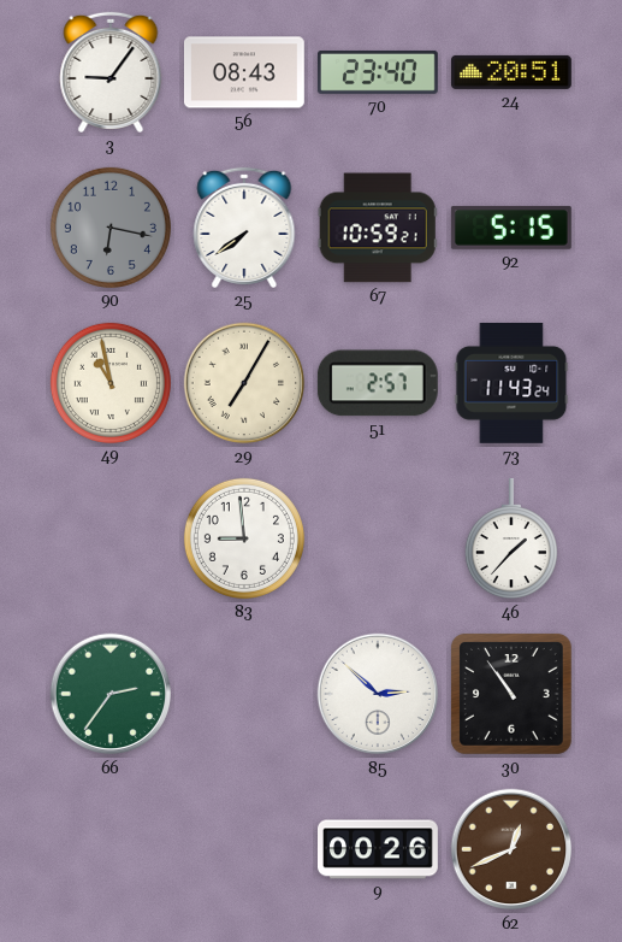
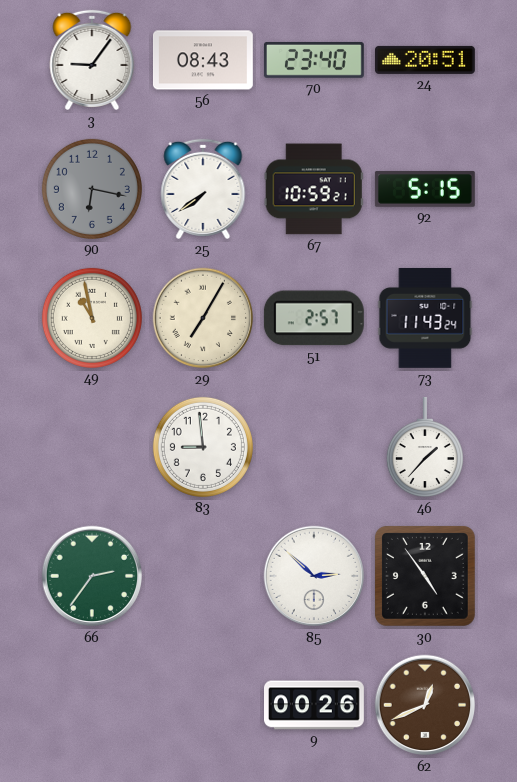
30: 10:54 -> 4:54 (425, 576)
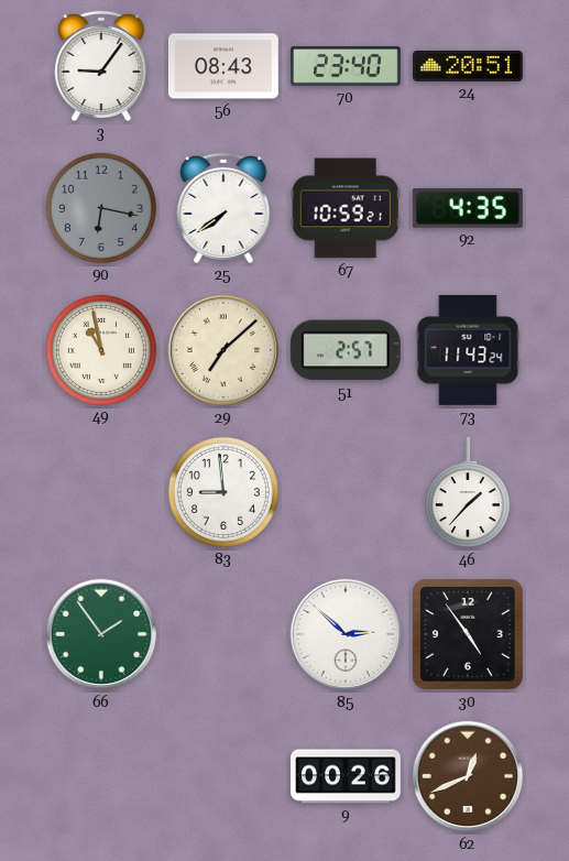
92: 5:15 -> 4:35 (468, 208)
29: 7:05 -> 7:08 (223, 350)
66: 2:36 -> 1:54 (101, 634)
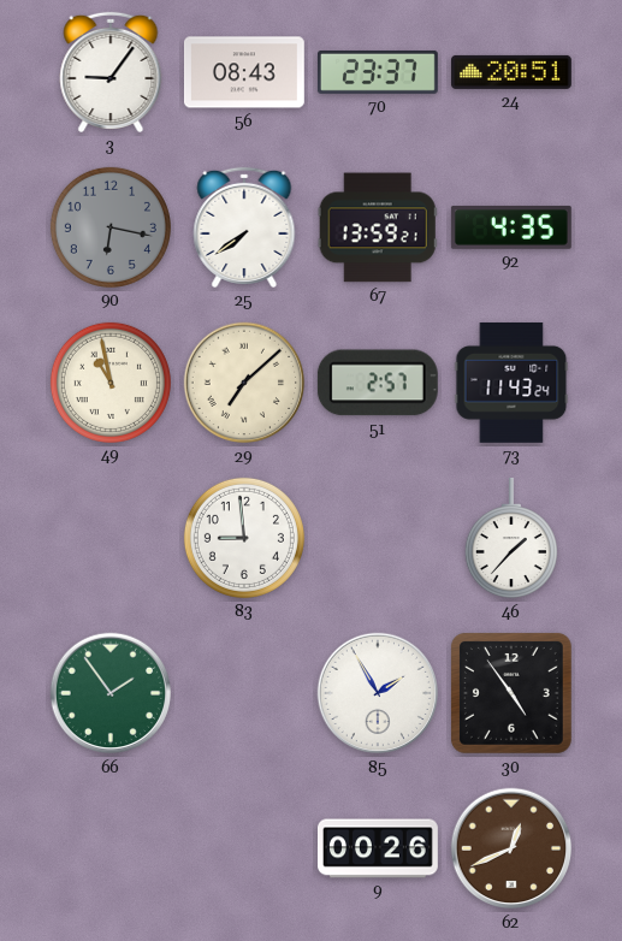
70: 23:40 -> 23:37 (378, 72)
67: 10:59 -> 13:59 (378, 227)
85: 2:52 -> 1:55 (378, 693)
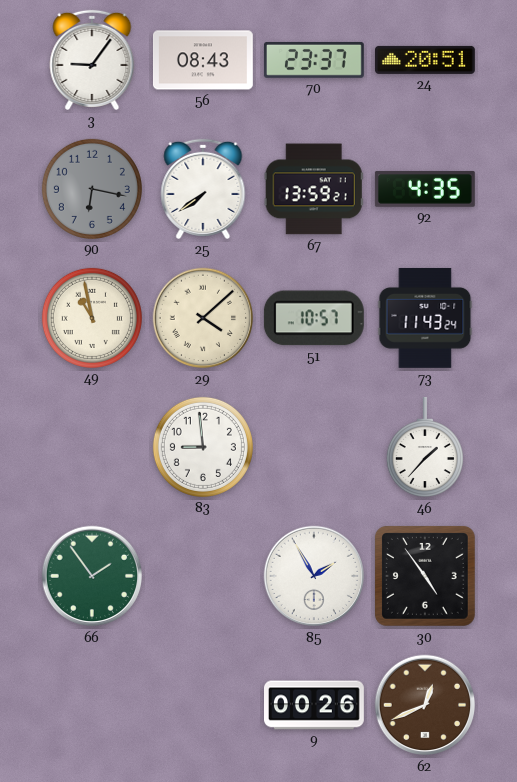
29: 7:08 -> 4:08 (203, 318)
51: 2:57 -> 10:57 (314, 318)
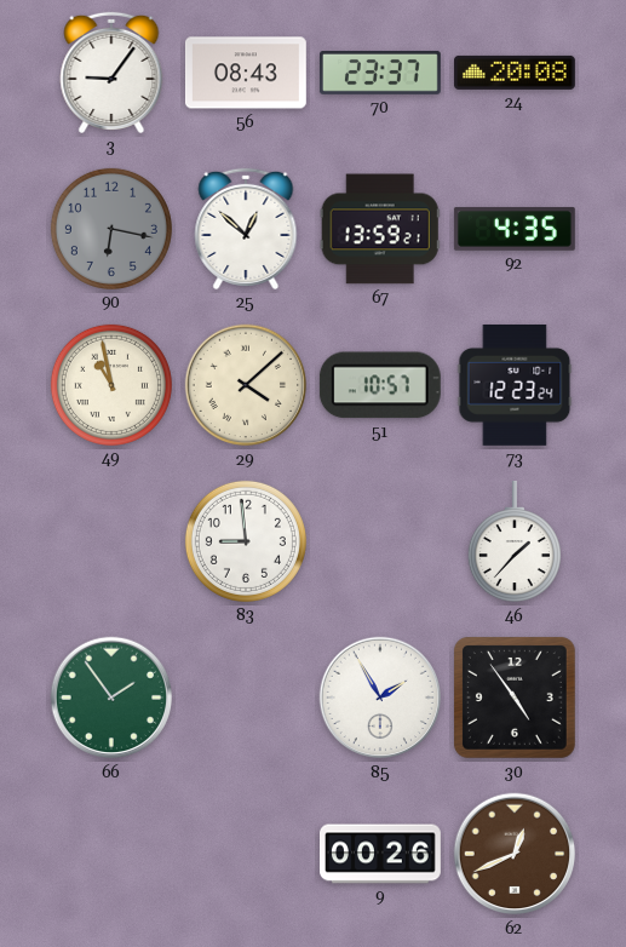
24: 20:51 -> 20:08 (515, 73)
25: 7:39 -> 12:52 (246, 229)
73: 11:43 -> 12:23 (515, 385)
